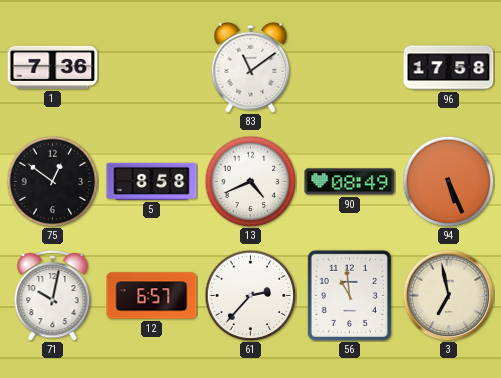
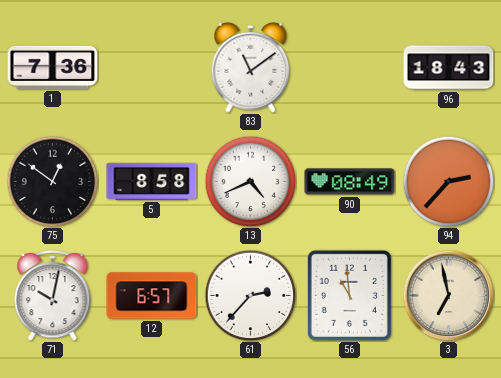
96: 17:58 -> 18:43 (449, 68)
94: 5:26 -> 2:37 (448, 181)
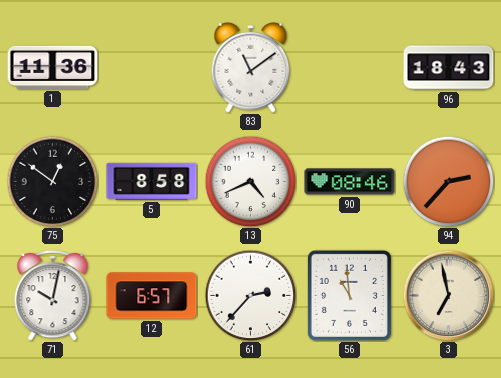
1: 7:36 -> 11:36 (53, 67)
90: 08:49 -> 08:46 (350, 182)
